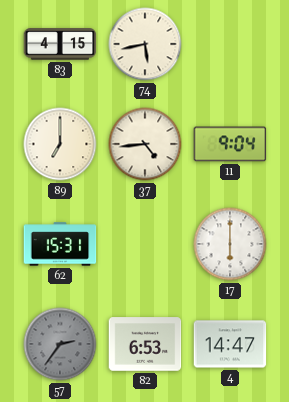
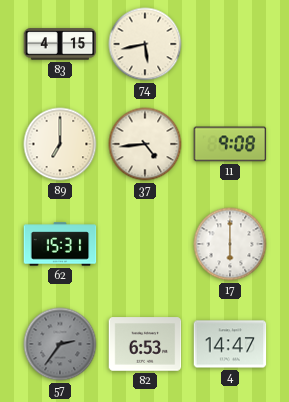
11: 9:04 -> 9:08 (230, 144)
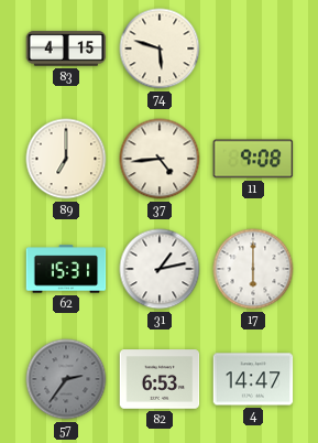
74: 5:43 -> 5:48 (160, 48)
31: none -> 1:13 (160, 269)
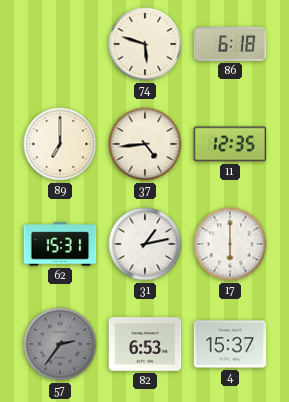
83: 4:15 -> none (66, 48)
86: none -> 6:18 (230, 44)
11: 9:08 -> 12:35 (230, 144)
4: 14:47 -> 15:37 (230, 344)
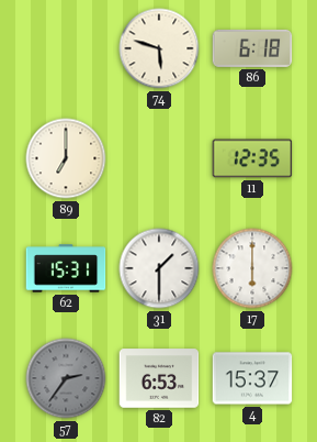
37: 4:44 -> none (145, 144)
31: 1:13 -> 1:30 (159, 268)
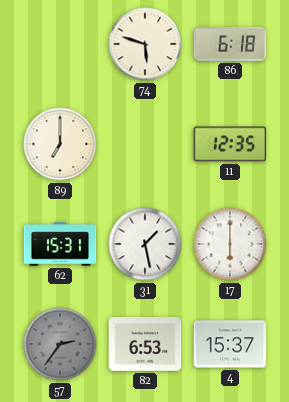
31: 1:30 -> 1:28 (145, 244)
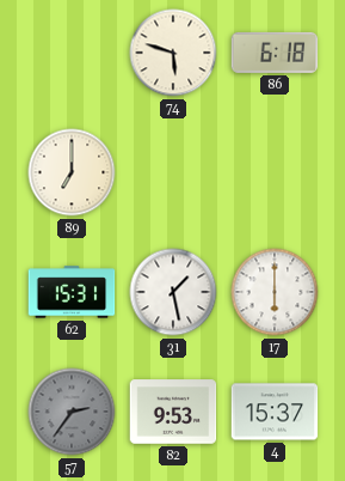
11: 12:35 -> none (230, 144)
82: 6:53 -> 9:53 (173, 412)
